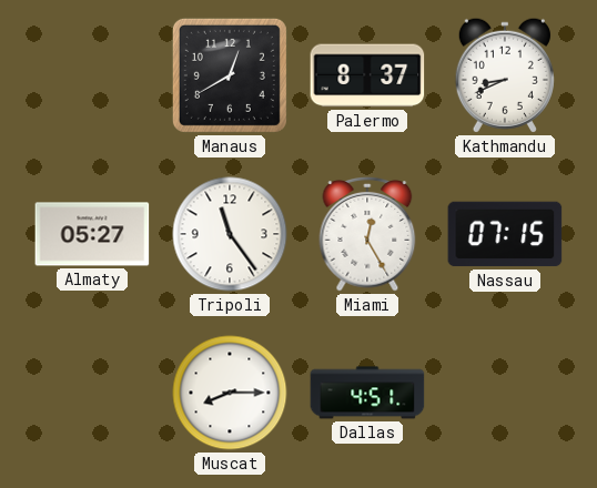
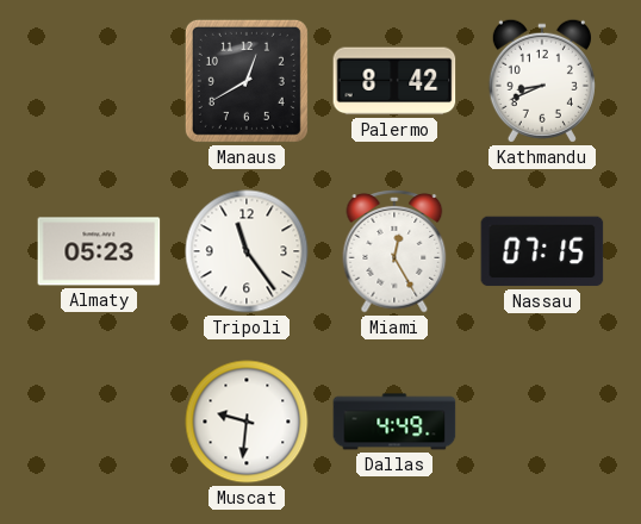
Palermo: 8:37 -> 8:42 (394, 81)
Almaty: 05:27 -> 05:23 (99, 251)
Muscat: 8:15 -> 9:31 (247, 422)
Dallas: 4:51 -> 4:49 (394, 422)
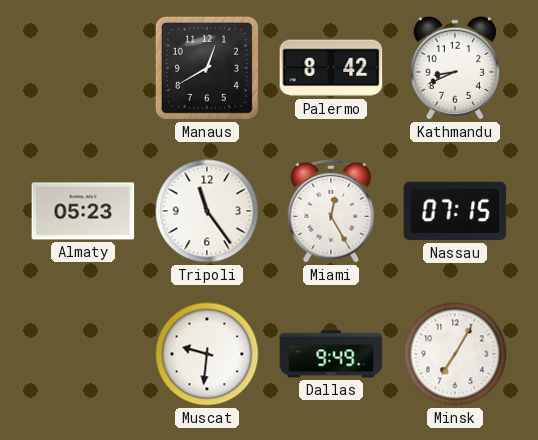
Dallas: 4:49 -> 9:49 (331, 354)
Minsk: none -> 7:05 (455, 354)
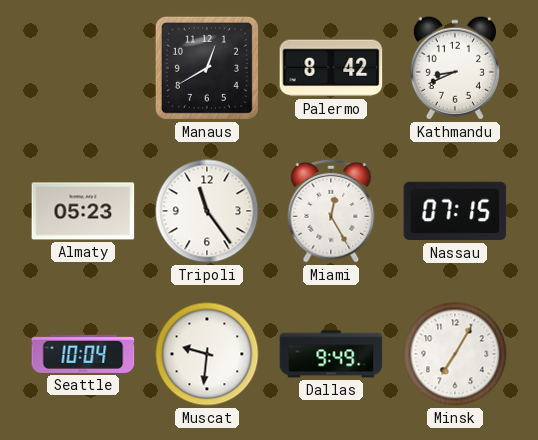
Seattle: none -> 10:04 (83, 354)
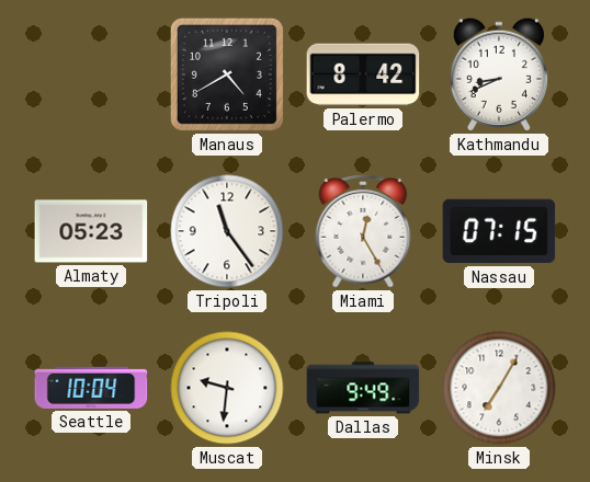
Manaus: 12:40 -> 4:40 (227, 74)
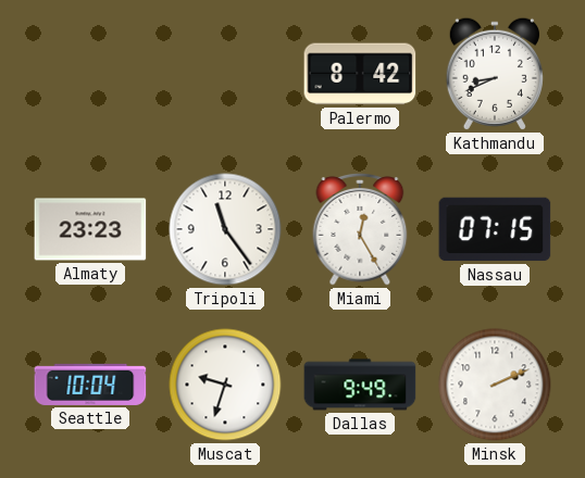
Manaus: 4:40 -> none (227, 74)
Almaty: 05:23 -> 23:23 (90, 229)
Muscat: 9:31 -> 9:33 (225, 385)
Minsk: 7:05 -> 2:11 (495, 385)
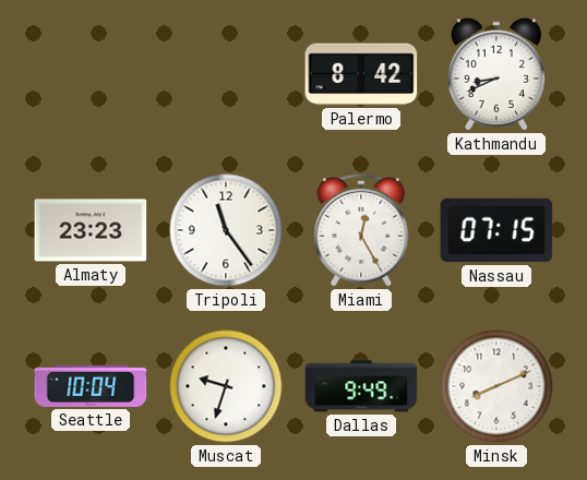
Minsk: 2:11 -> 8:11 (496, 386)
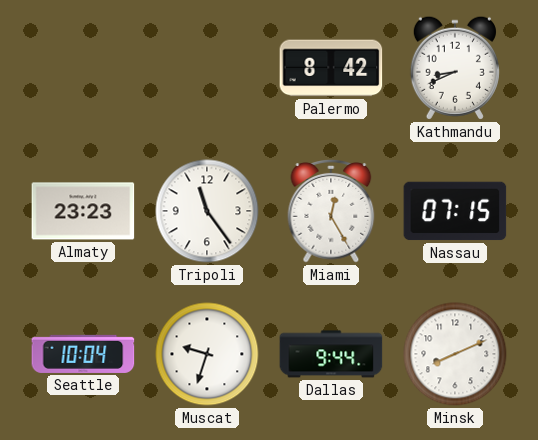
Dallas: 9:49 -> 9:44 (331, 354)
